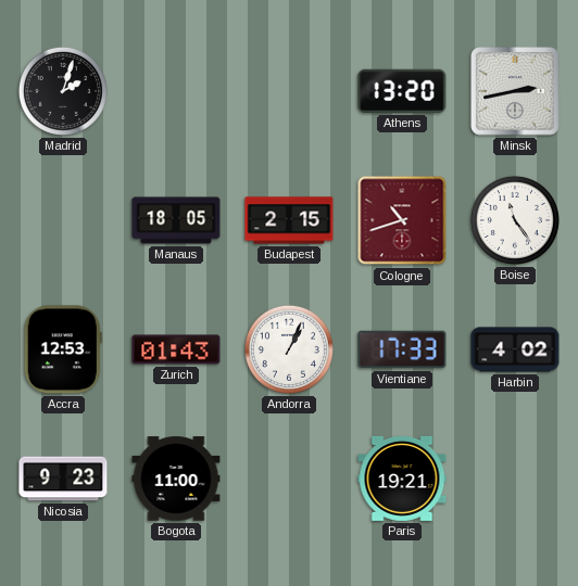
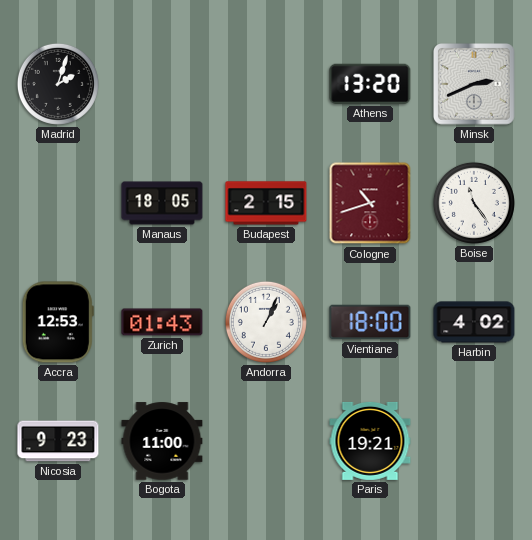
Minsk: 2:43 -> 2:41 (475, 85)
Vientiane: 17:33 -> 18:00 (370, 322)
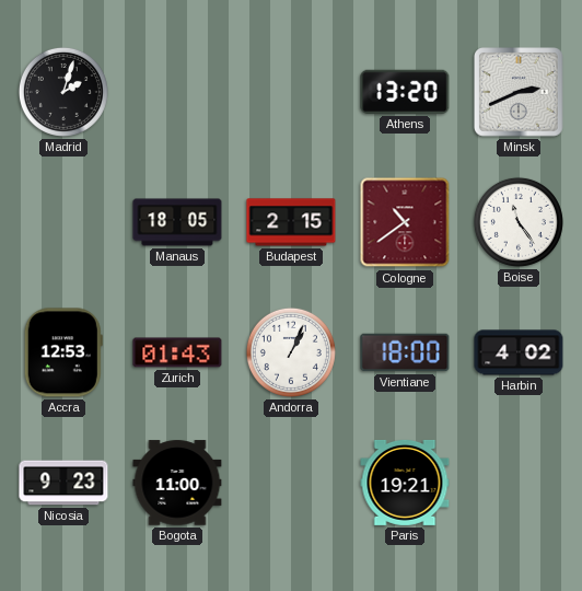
Cologne: 10:42 -> 10:39 (405, 222)
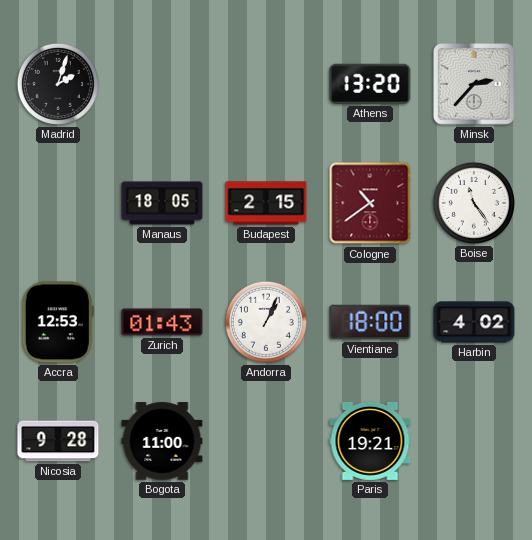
Minsk: 2:41 -> 2:37 (475, 85)
Nicosia: 9:23 -> 9:28 (58, 441)
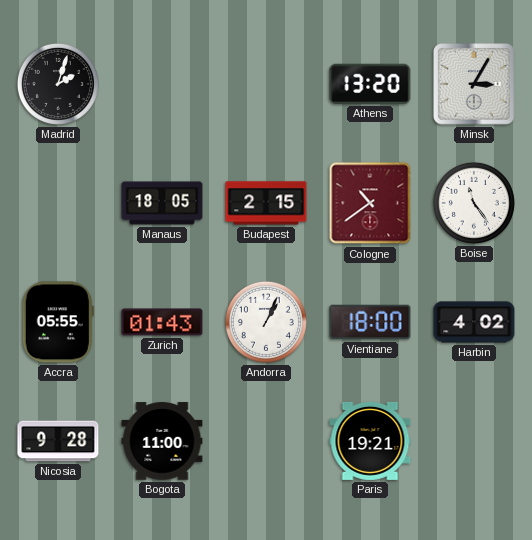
Minsk: 2:37 -> 3:05 (475, 85)
Accra: 12:53 -> 05:55 (58, 322)
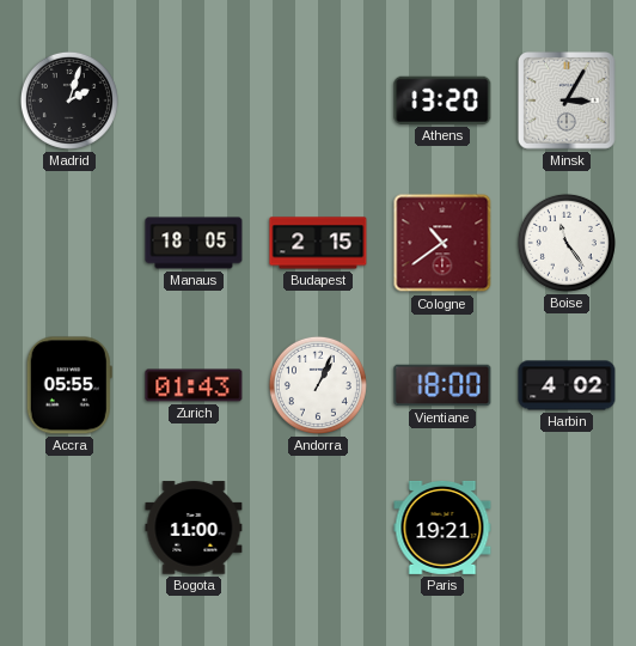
Nicosia: 9:28 -> none (58, 441)
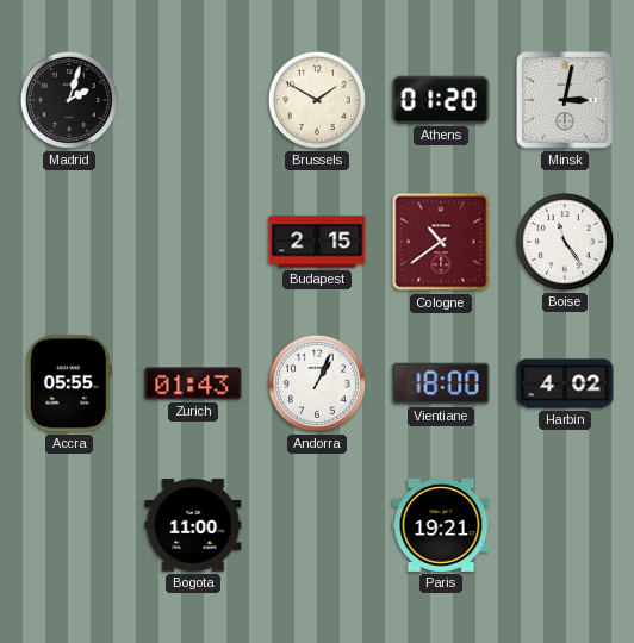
Brussels: none -> 1:50 (317, 100)
Athens: 13:20 -> 01:20 (441, 100)
Minsk: 3:05 -> 3:02 (566, 101)
Manaus: 18:05 -> none (194, 243)
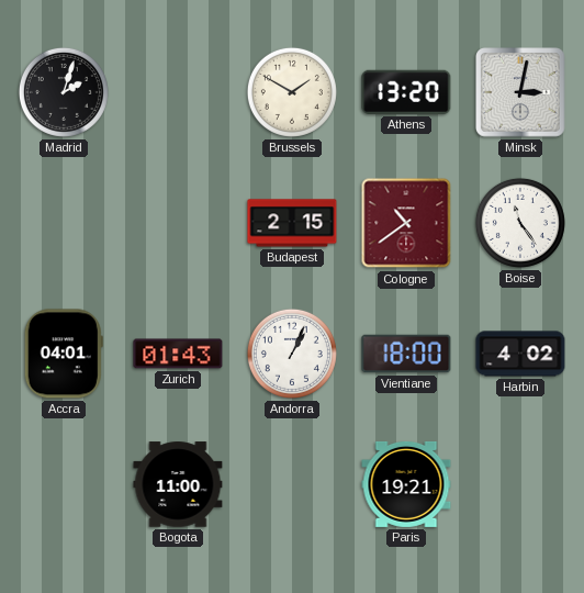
Athens: 01:20 -> 13:20 (406, 92)
Accra: 05:55 -> 04:01 (64, 354)
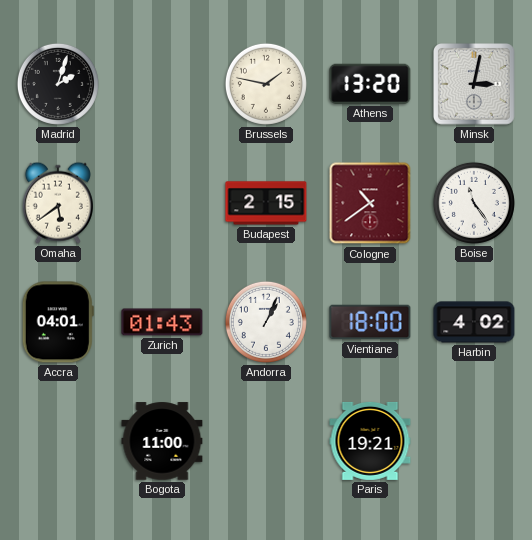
Brussels: 1:50 -> 1:47 (266, 84)
Omaha: none -> 5:39 (58, 203)
